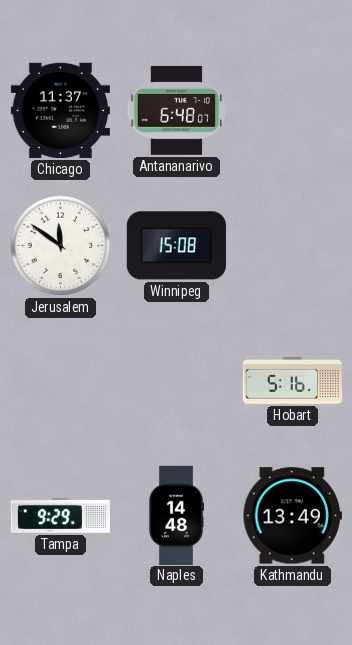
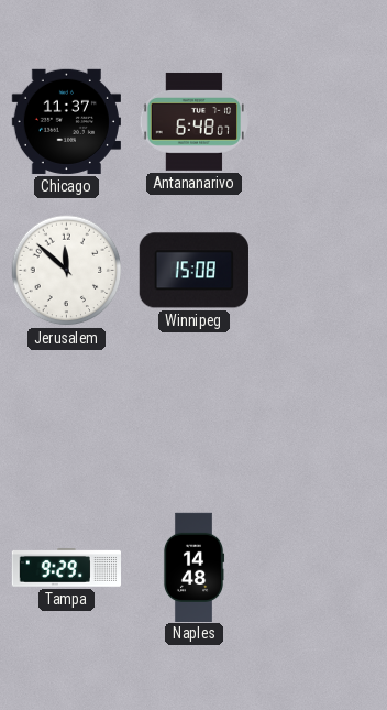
Jerusalem: 11:51 -> 11:52 (67, 271)
Hobart: 5:16 -> none (292, 381)
Kathmandu: 13:49 -> none (292, 516)
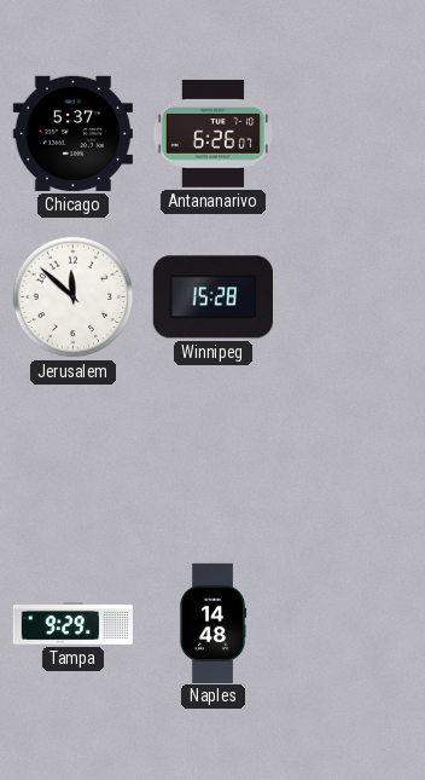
Chicago: 11:37 -> 5:37 (72, 133)
Antananarivo: 6:48 -> 6:26 (212, 134)
Winnipeg: 15:08 -> 15:28 (212, 297)
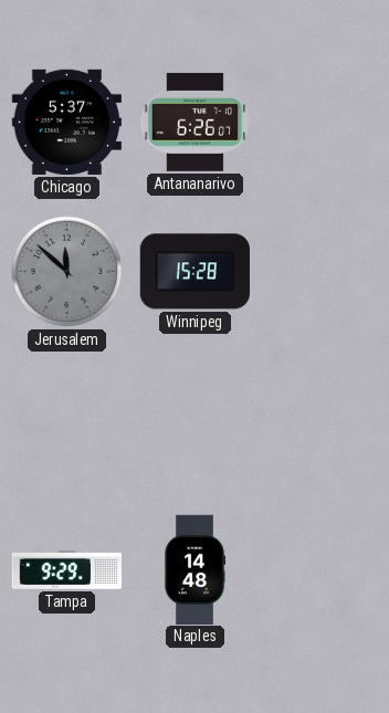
Jerusalem dial: white -> grey (67, 272)
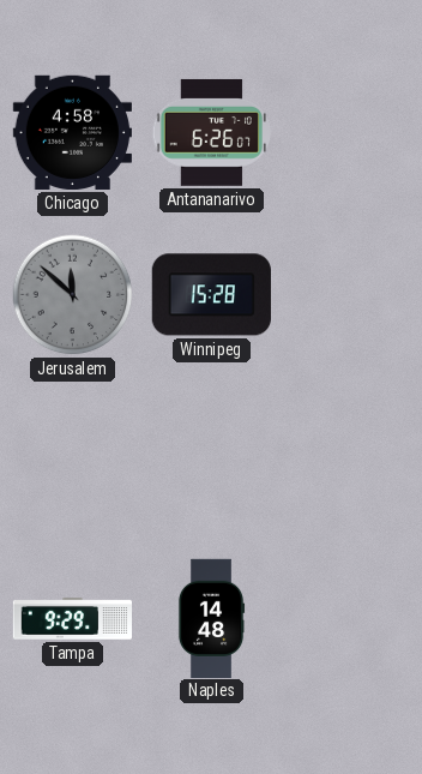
Chicago: 5:37 -> 4:58 (72, 132)
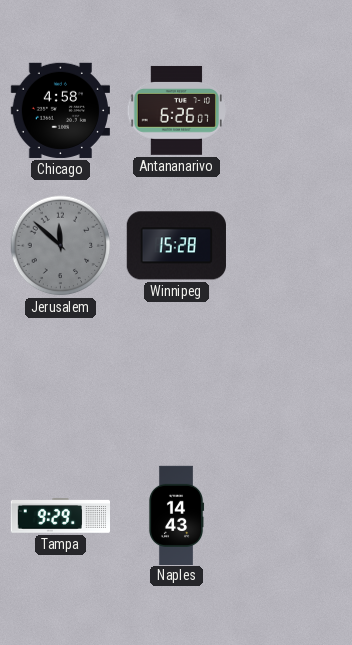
Naples: 14:48 -> 14:43 (176, 515)
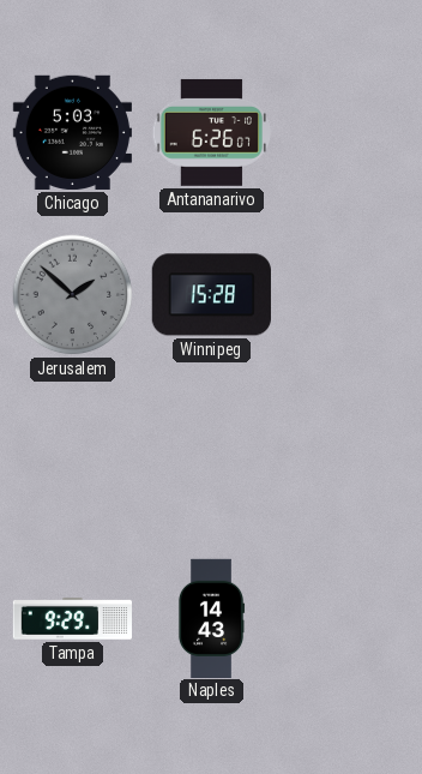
Chicago: 4:58 -> 5:03 (72, 132)
Jerusalem: 11:52 -> 1:52 (73, 295)
